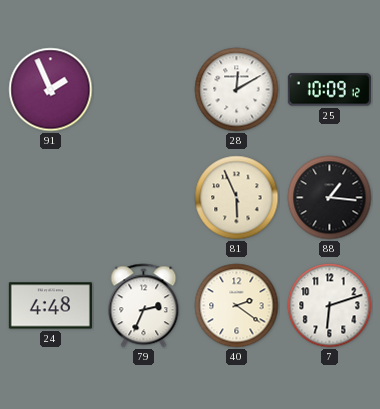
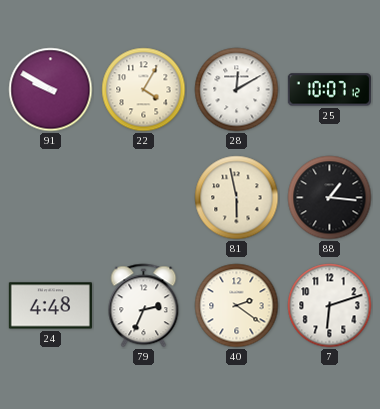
91: 1:56 -> 9:50 (51, 90)
22: none -> 4:05 (144, 90)
25: 10:09 -> 10:07 (329, 90)
81: 5:56 -> 5:58 (237, 198)
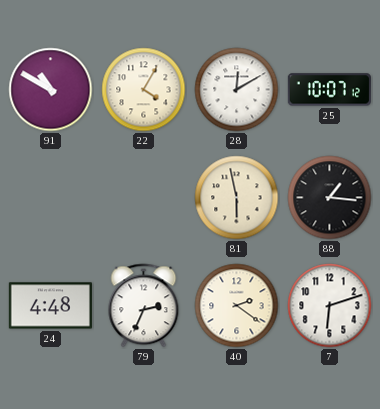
91: 9:50 -> 10:50 (51, 90)
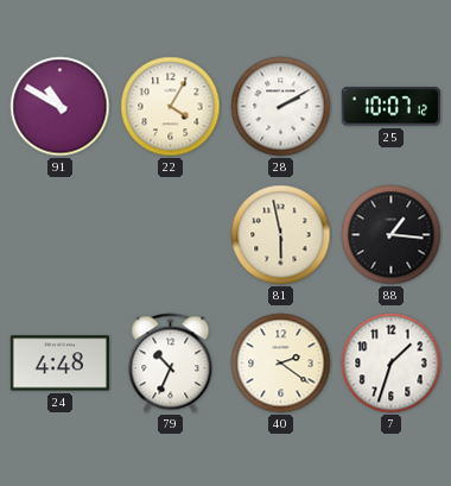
28: 12:10 -> 2:10 (281, 107)
79: 2:34 -> 10:34 (171, 364)
7: 6:12 -> 1:33 (392, 364)
